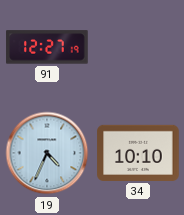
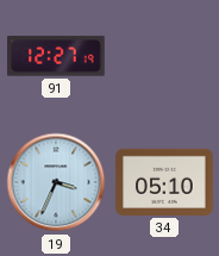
19: 4:34 -> 3:34 (56, 182)
34: 10:10 -> 05:10 (164, 182)
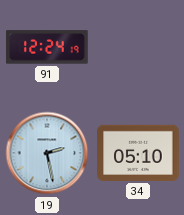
91: 12:27 -> 12:24 (47, 47)
19: 3:34 -> 2:28 (47, 153)
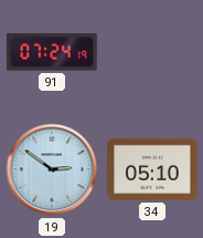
91: 12:24 -> 07:24 (52, 52)
19: 2:28 -> 2:51 (52, 169)
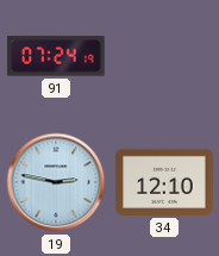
19: 2:51 -> 2:47 (56, 182)
34: 05:10 -> 12:10 (164, 182)
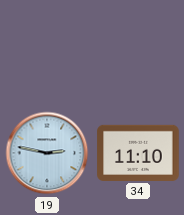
91: 07:24 -> none (56, 56)
34: 12:10 -> 11:10 (138, 153)
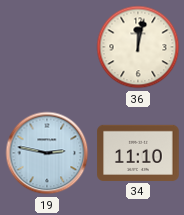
36: none -> 12:02 (138, 47)
